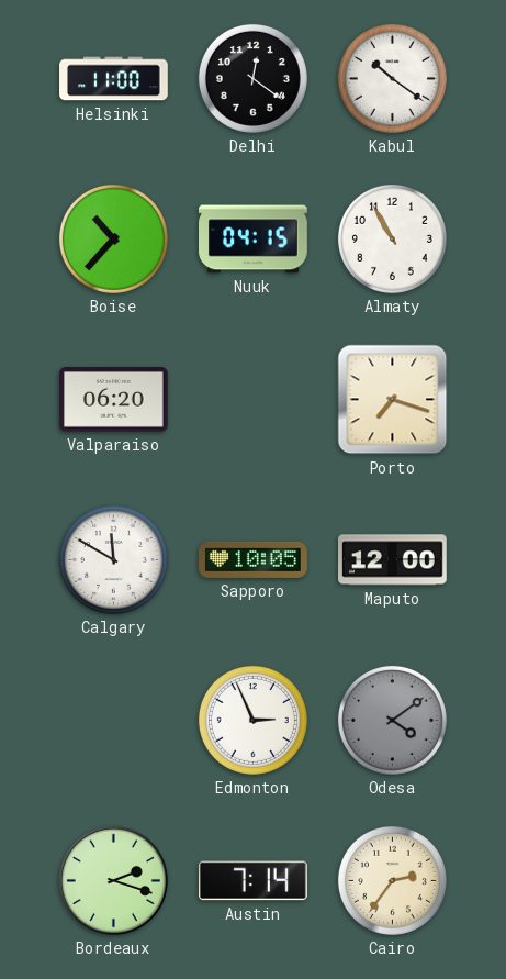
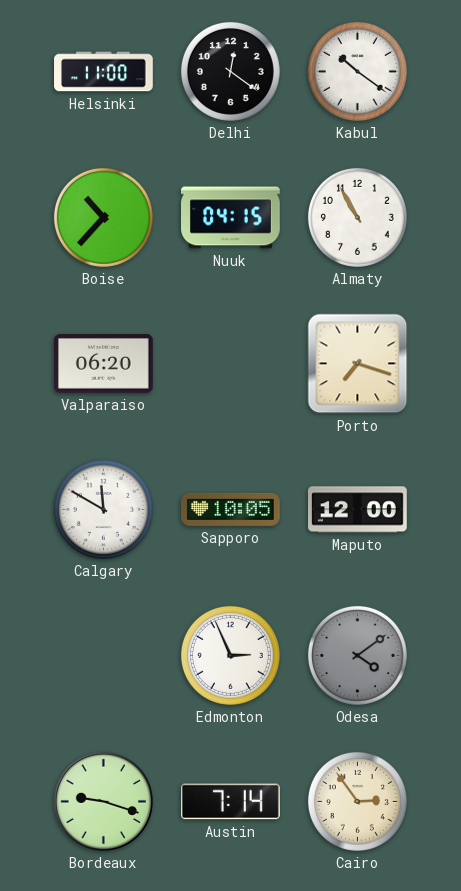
Bordeaux: 2:18 -> 9:18 (103, 801)
Cairo: 2:36 -> 2:54 (357, 801)
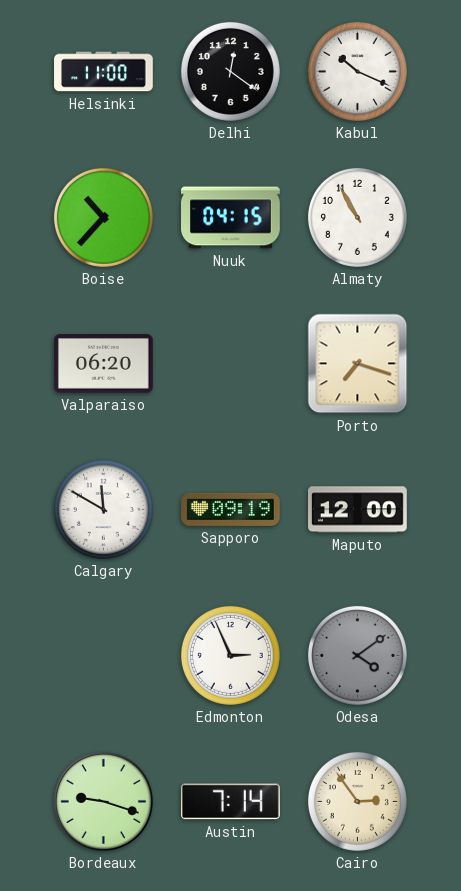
Kabul: 10:21 -> 10:19 (357, 71)
Sapporo: 10:05 -> 09:19 (231, 509)
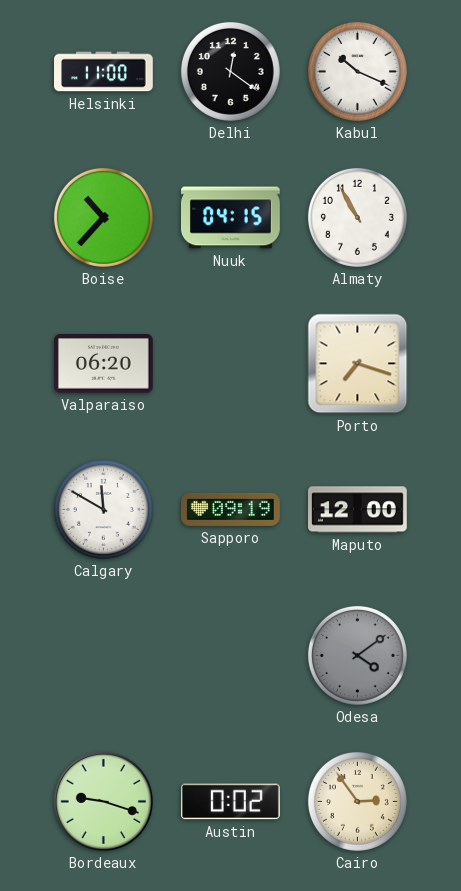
Edmonton: 2:56 -> none (230, 655)
Austin: 7:14 -> 0:02 (231, 802)
